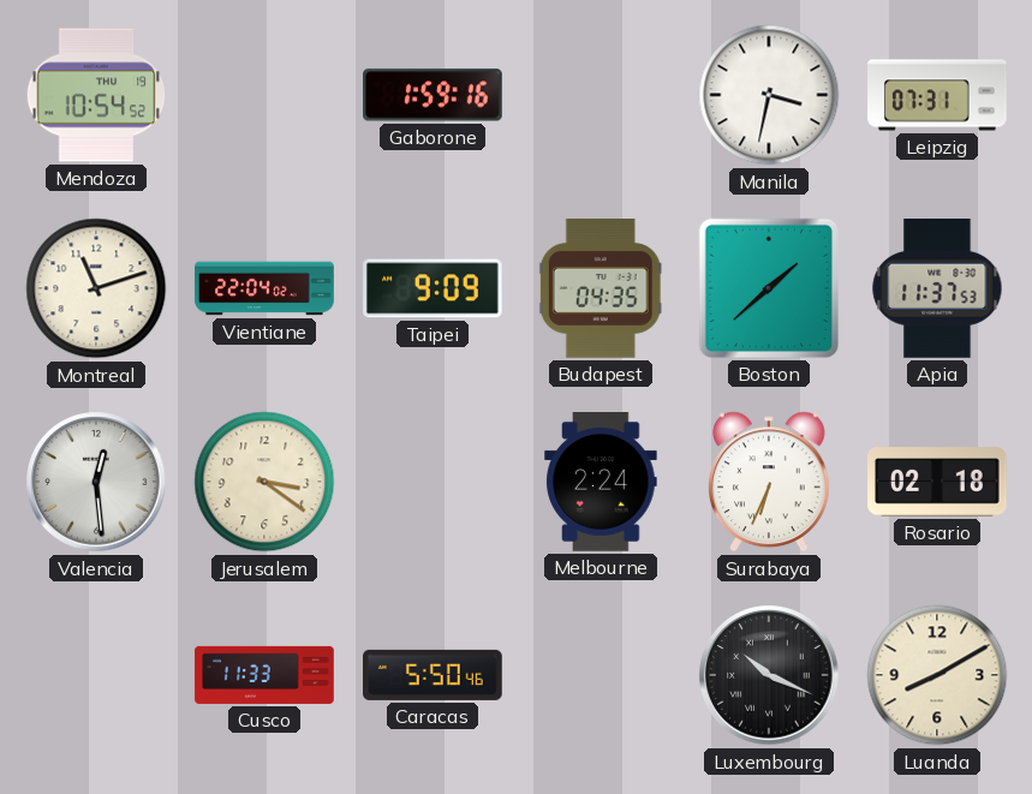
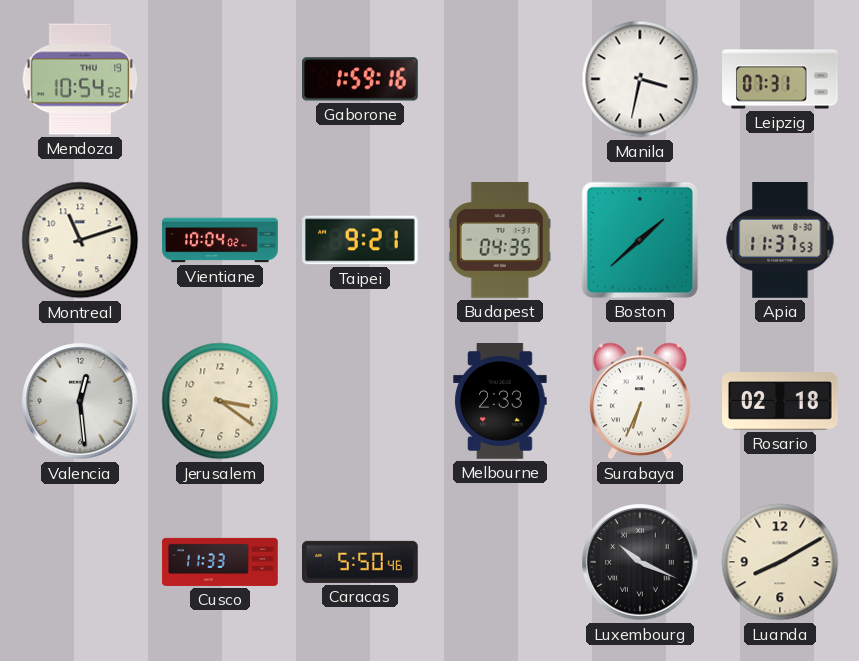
Vientiane: 22:04 -> 10:04 (220, 240)
Taipei: 9:09 -> 9:21 (361, 240)
Melbourne: 2:24 -> 2:33 (500, 402)
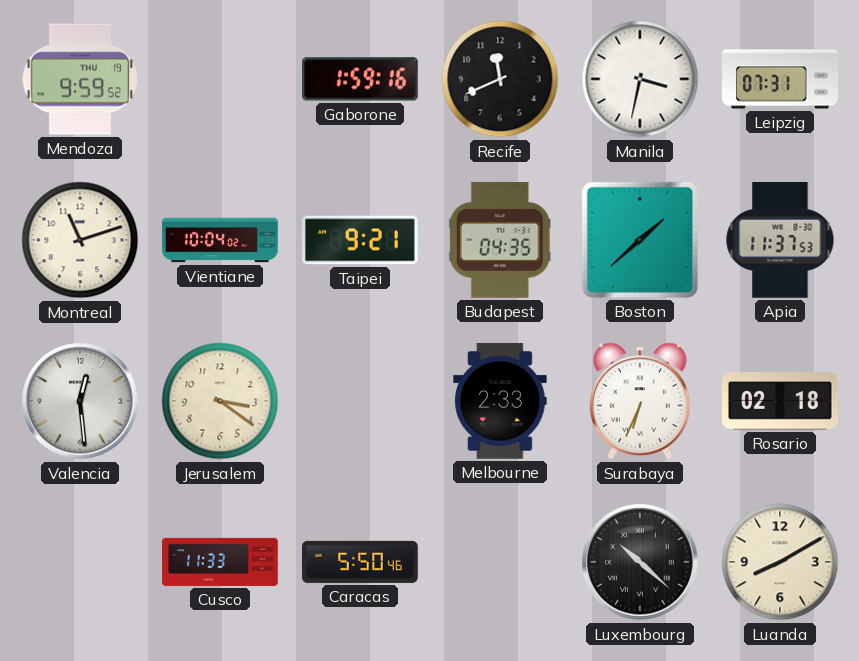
Mendoza: 10:54 -> 9:59 (80, 79)
Recife: none -> 11:41 (500, 79)
Luxembourg: 10:19 -> 10:22 (640, 562)
